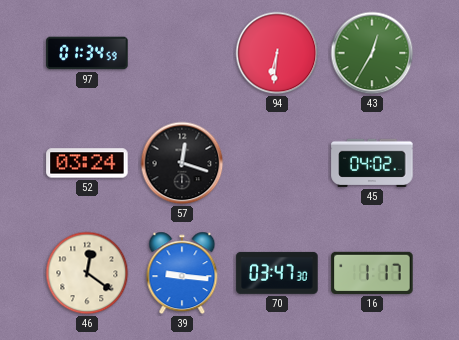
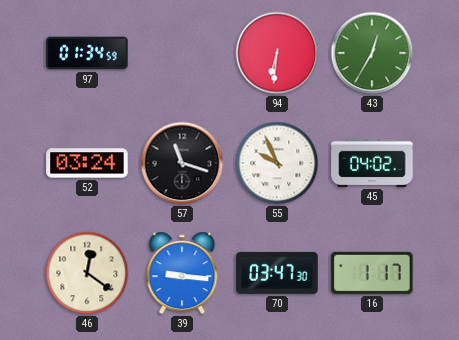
57: 12:18 -> 11:18 (182, 163)
55: none -> 9:56 (277, 163)
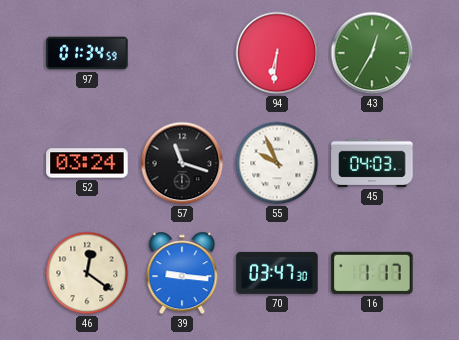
45: 04:02 -> 04:03 (372, 163)
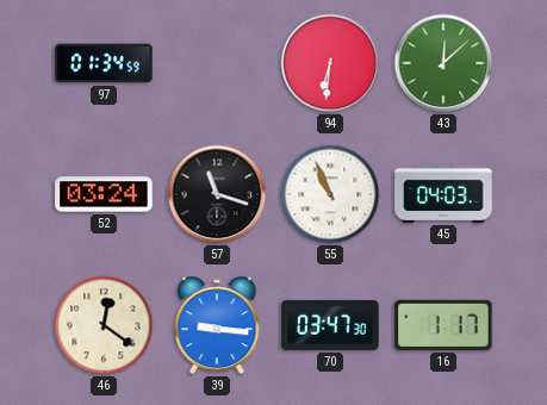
43: 12:35 -> 12:08 (443, 63)
55: 9:56 -> 10:56 (330, 194)
